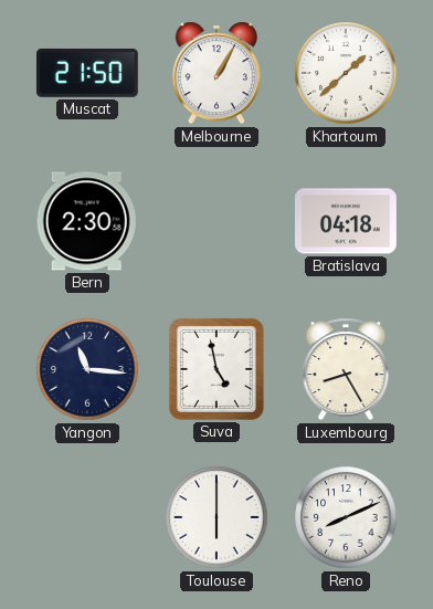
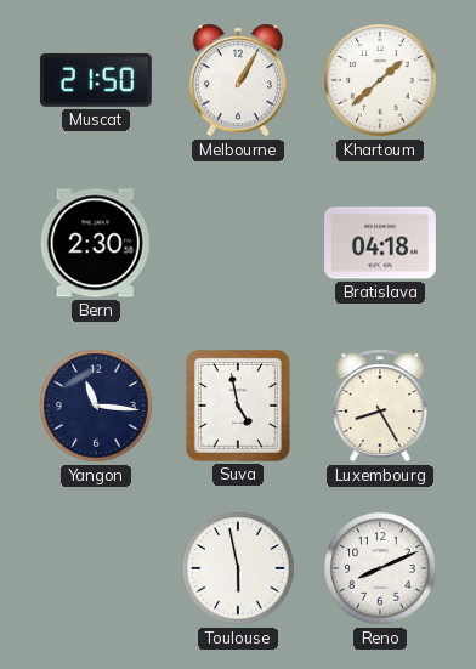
Toulouse: 6:00 -> 5:58 (238, 568)
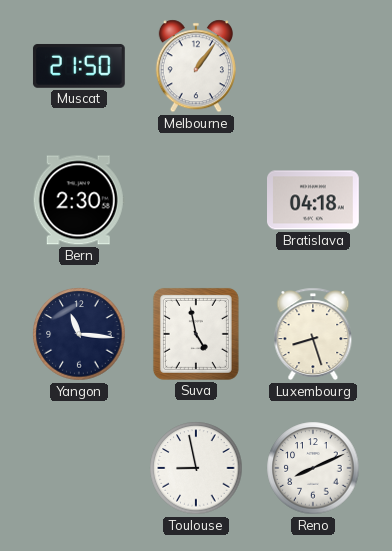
Melbourne: 1:05 -> 1:06 (196, 66)
Khartoum: 1:38 -> none (380, 80)
Luxembourg: 8:25 -> 8:27 (313, 334)
Toulouse: 5:58 -> 8:58 (196, 468)
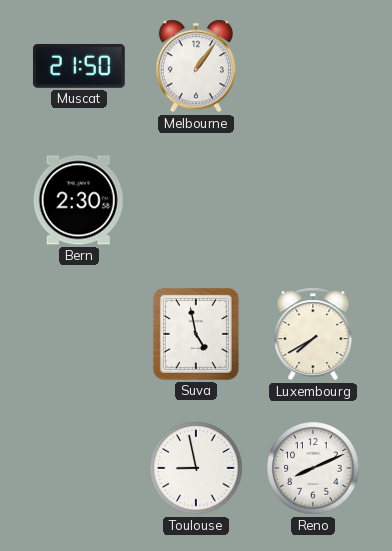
Bratislava: 04:18 -> none (314, 200)
Yangon: 11:16 -> none (79, 334)
Luxembourg: 8:27 -> 7:40 (313, 334)
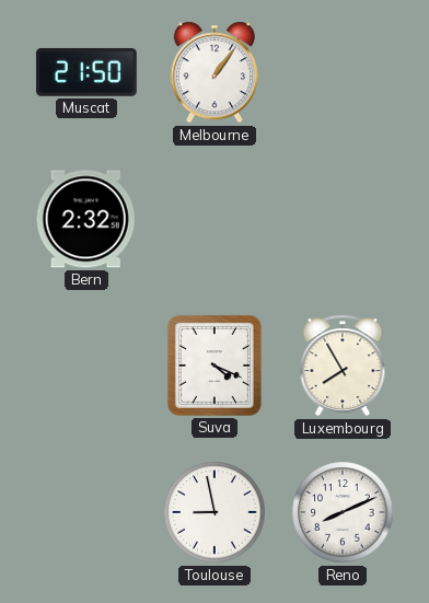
Bern: 2:30 -> 2:32 (86, 219)
Suva: 4:58 -> 4:19 (215, 366)
Luxembourg: 7:40 -> 7:55 (343, 366)
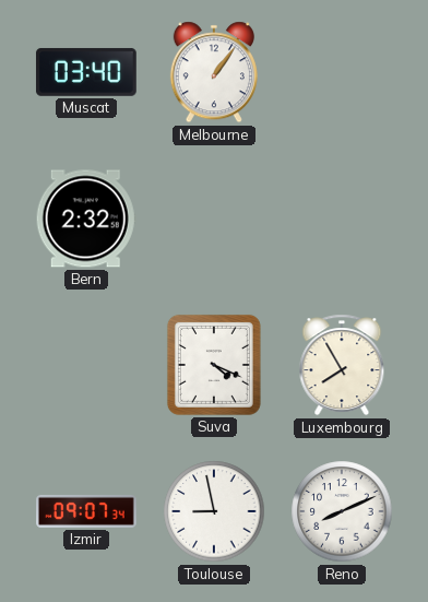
Muscat: 21:50 -> 03:40 (86, 72)
Izmir: none -> 09:07 (87, 511)
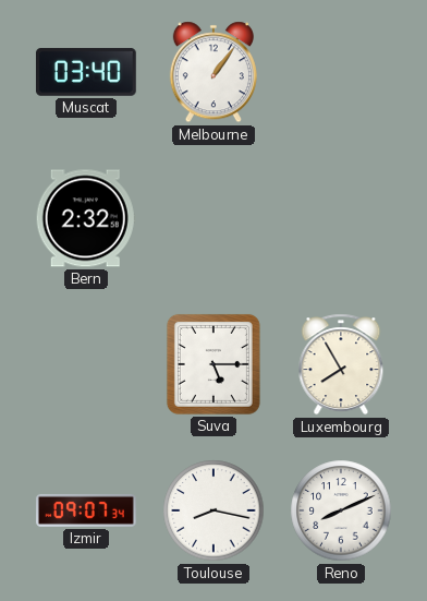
Suva: 4:19 -> 5:15 (213, 364)
Toulouse: 8:58 -> 8:17 (213, 510)
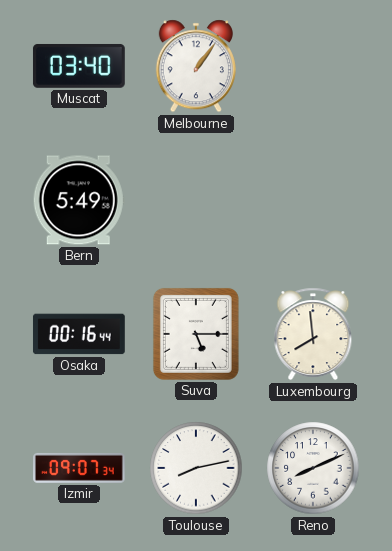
Bern: 2:32 -> 5:49 (79, 200)
Osaka: none -> 00:16 (79, 334)
Luxembourg: 7:55 -> 7:59 (313, 334)
Toulouse: 8:17 -> 8:13 (196, 468)
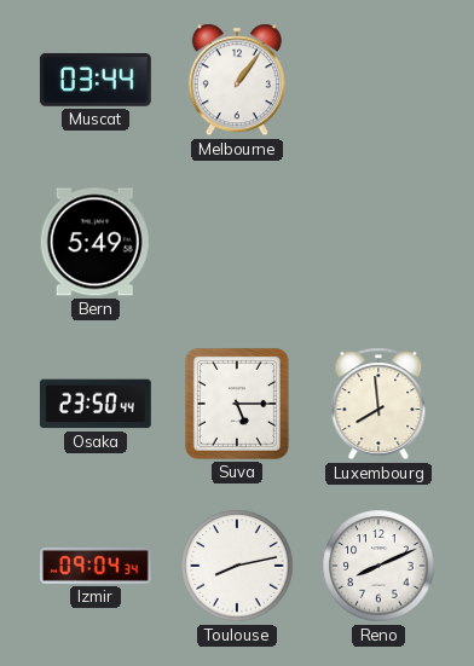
Muscat: 03:40 -> 03:44 (96, 80)
Osaka: 00:16 -> 23:50 (96, 404)
Izmir: 09:07 -> 09:04 (97, 566)
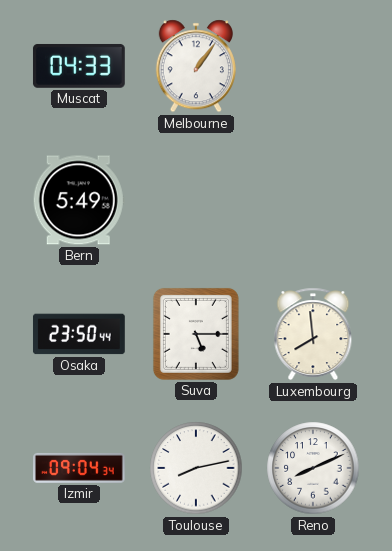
Muscat: 03:44 -> 04:33 (79, 66)
